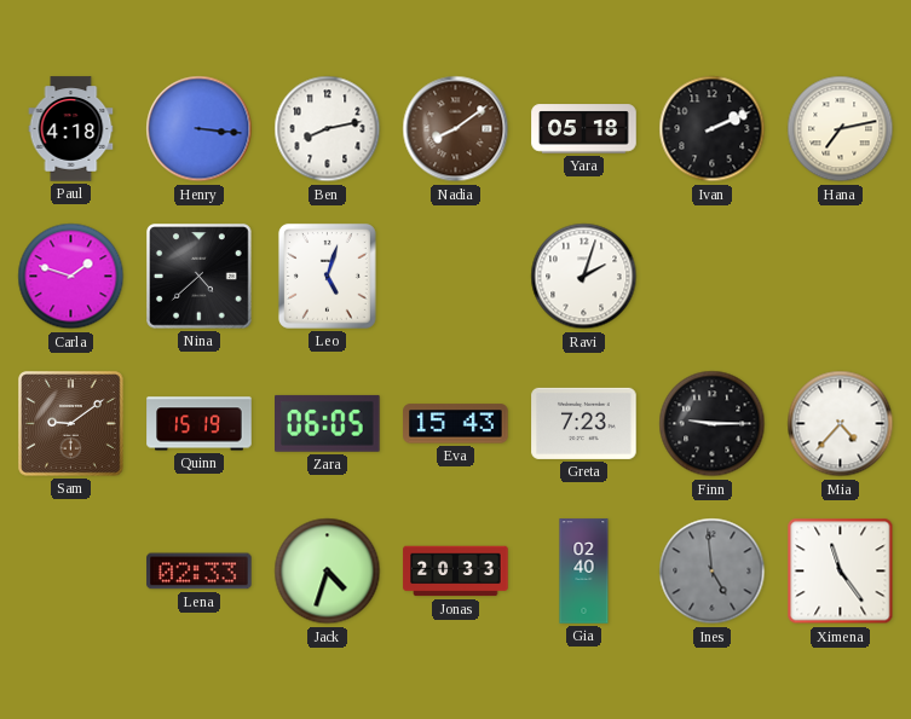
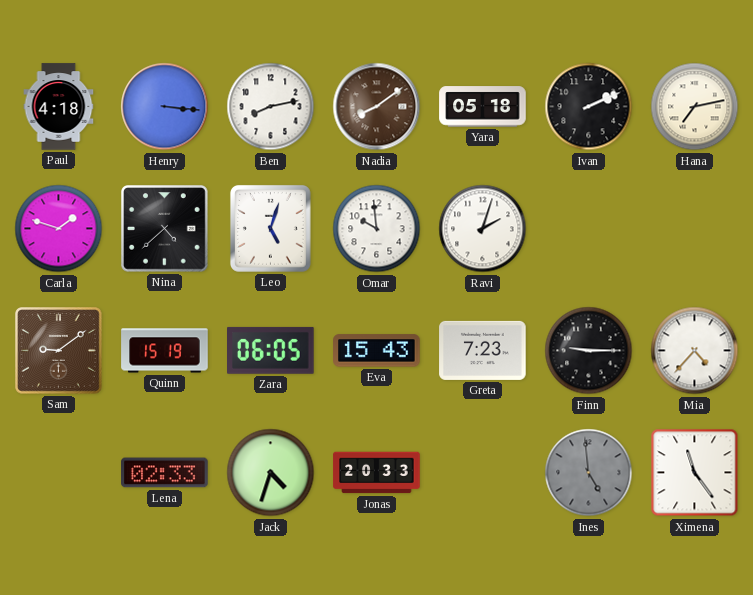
Omar: none -> 9:59 (377, 229)
Gia: 02:40 -> none (584, 572)
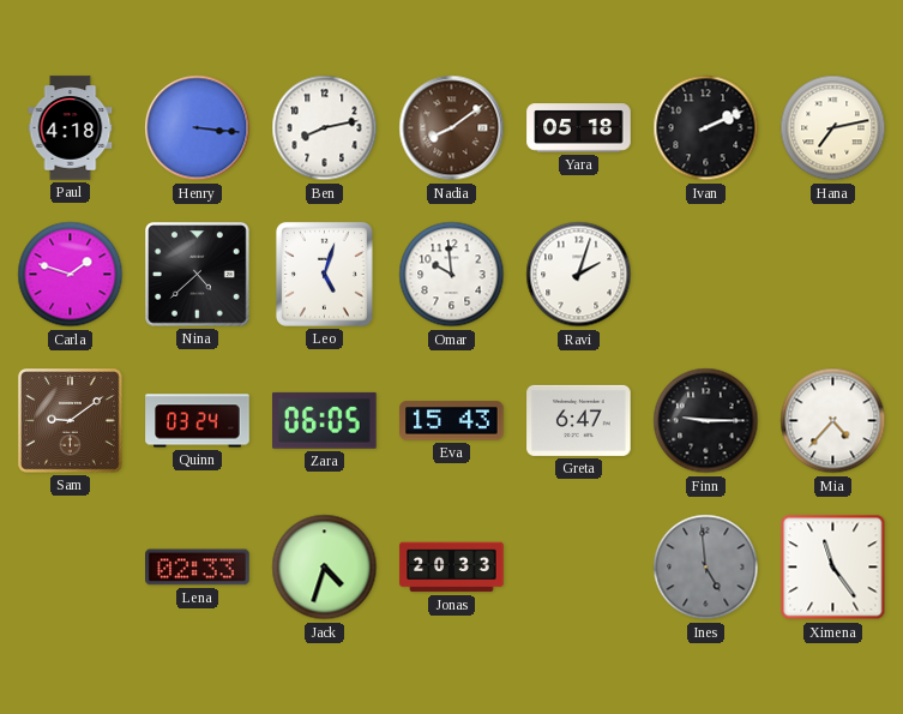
Quinn: 15:19 -> 03:24 (198, 421)
Greta: 7:23 -> 6:47 (579, 420)
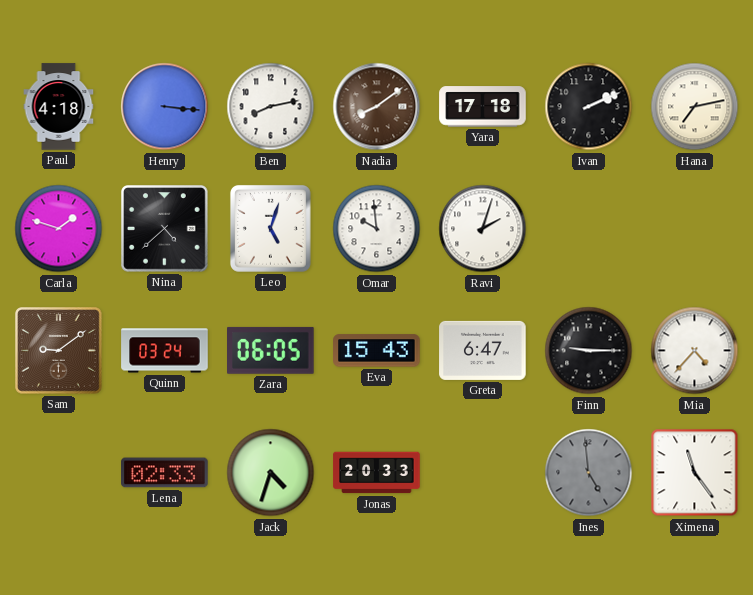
Yara: 05:18 -> 17:18 (483, 107)
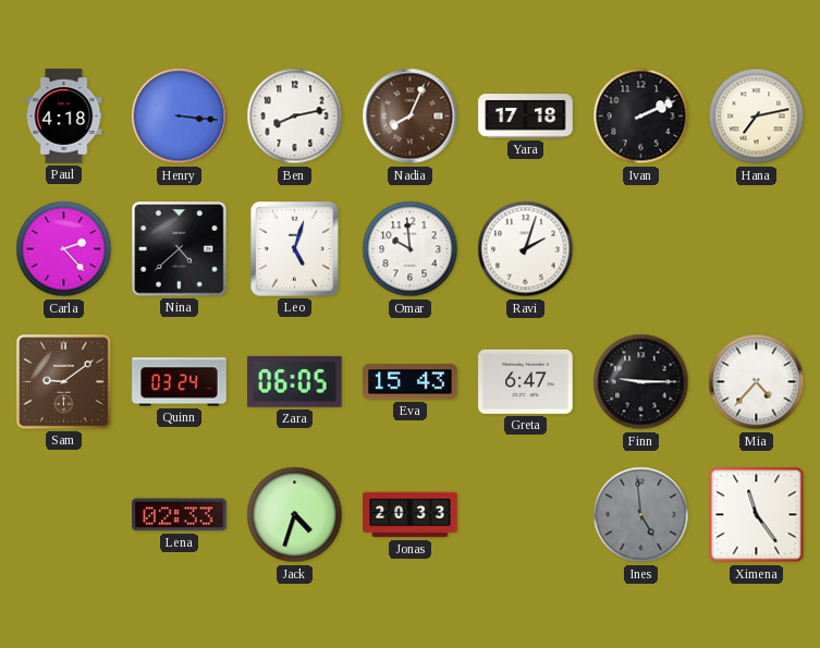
Nadia: 8:09 -> 8:04 (411, 117)
Carla: 1:48 -> 2:23 (64, 249)
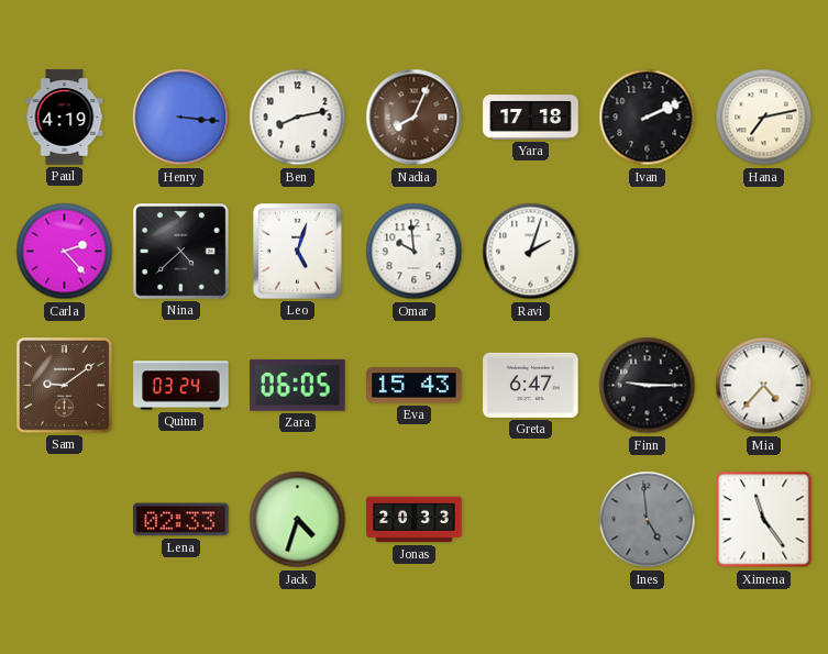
Paul: 4:18 -> 4:19 (65, 118)
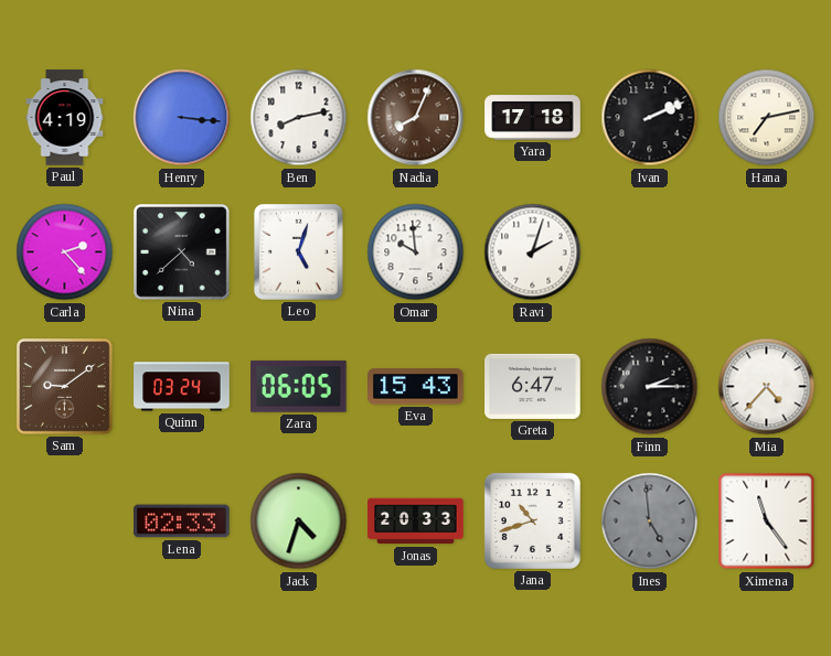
Finn: 9:15 -> 2:15 (650, 387)
Jana: none -> 10:42 (532, 520)
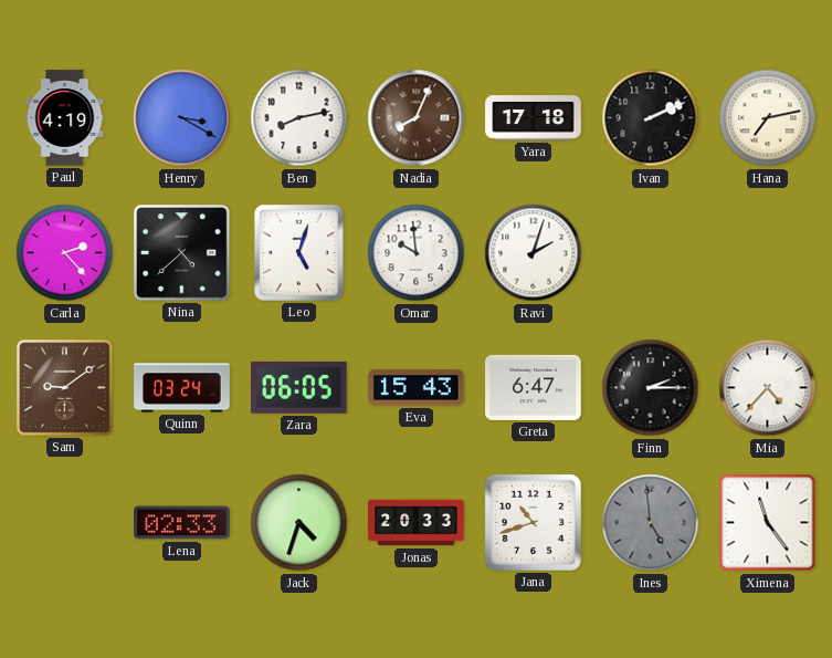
Henry: 3:16 -> 3:20 (182, 118)
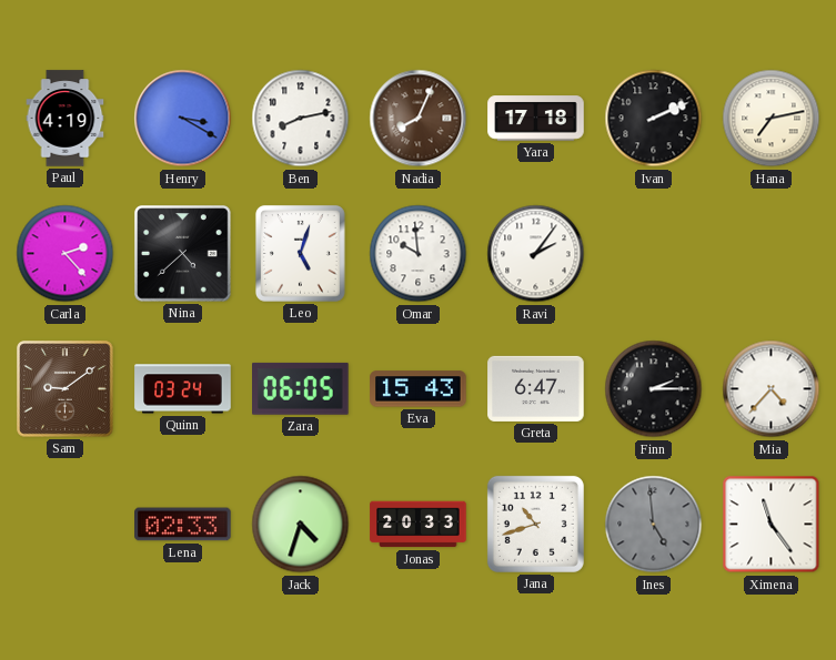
Ravi: 2:03 -> 2:06 (536, 254)
